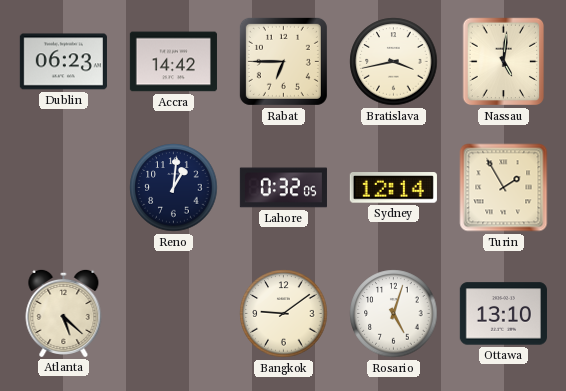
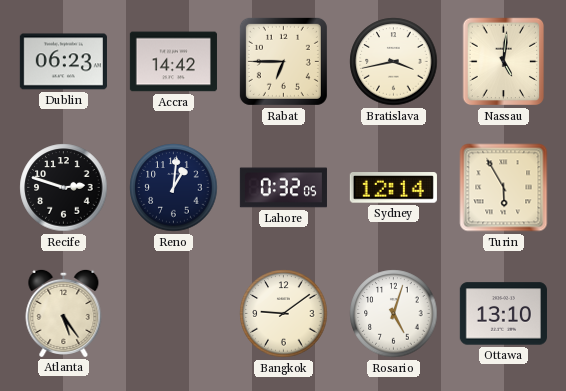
Recife: none -> 2:48 (64, 188)
Turin: 1:55 -> 5:55 (504, 188)
Atlanta: 5:22 -> 5:24 (64, 313)
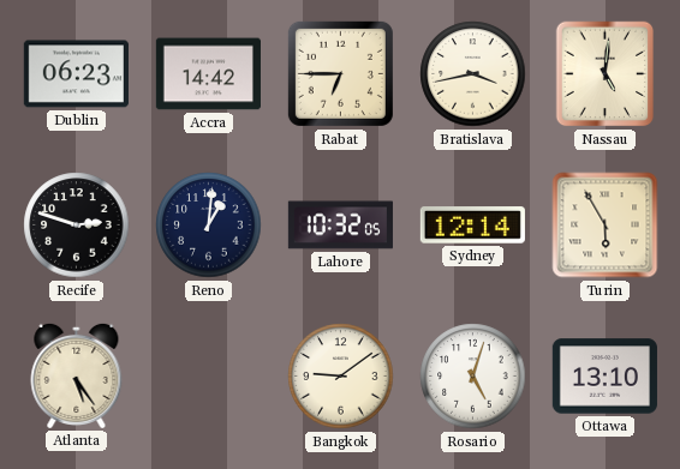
Lahore: 0:32 -> 10:32 (340, 226)
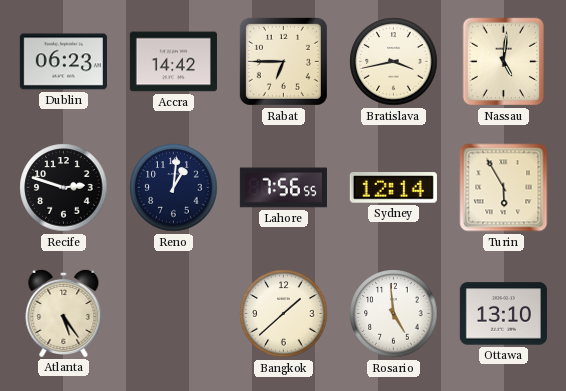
Lahore: 10:32 -> 7:56 (283, 188)
Bangkok: 9:09 -> 1:38 (284, 314)
Rosario: 5:03 -> 4:59 (394, 314)
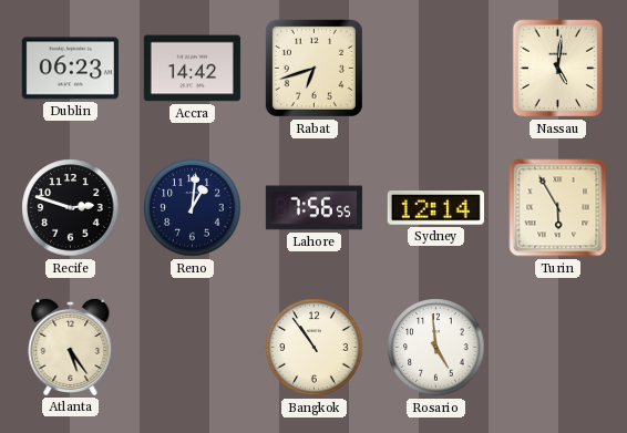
Rabat: 6:45 -> 6:42 (313, 68)
Bratislava: 3:43 -> none (394, 62)
Bangkok: 1:38 -> 10:54 (315, 348)
Ottawa: 13:10 -> none (503, 314)
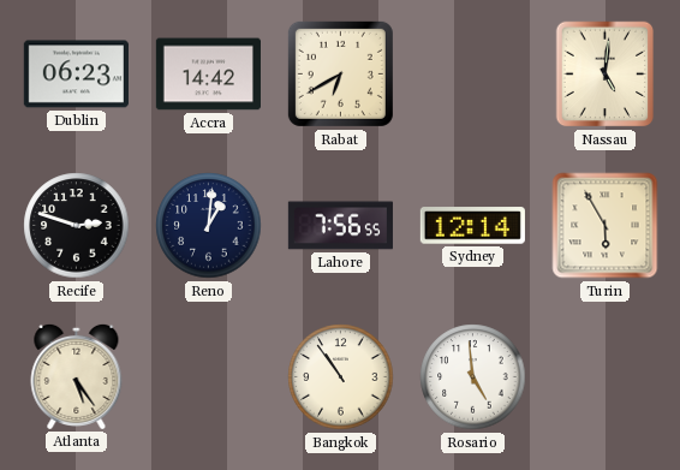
Rabat: 6:42 -> 6:40 (340, 73)
